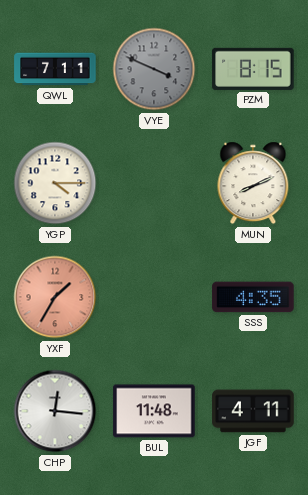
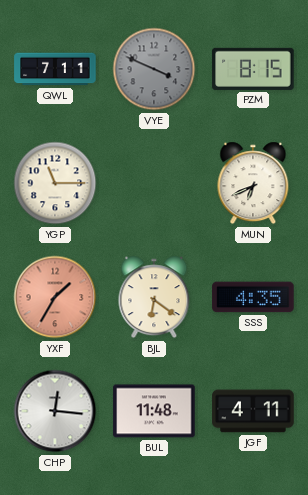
YGP: 4:15 -> 11:15 (55, 183)
MUN: 8:11 -> 6:41 (253, 183)
BJL: none -> 6:21 (154, 297)
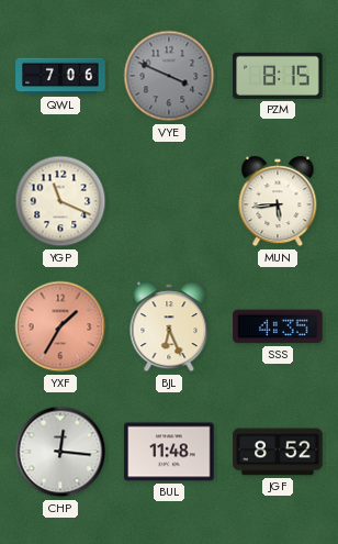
QWL: 7:11 -> 7:06 (60, 76)
YGP: 11:15 -> 11:19 (60, 201)
MUN: 6:41 -> 5:44 (278, 201)
BJL: 6:21 -> 6:26 (169, 326)
JGF: 4:11 -> 8:52 (278, 452)
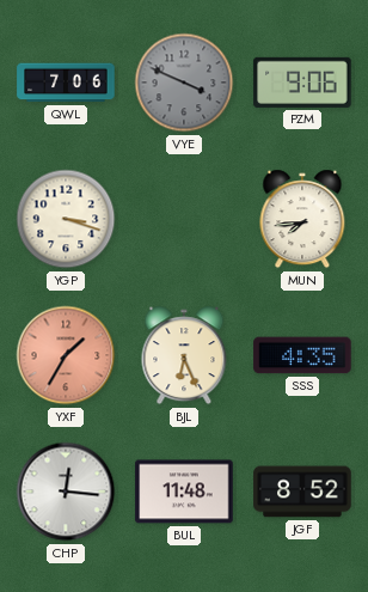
PZM: 8:15 -> 9:06 (302, 83)
YGP: 11:19 -> 3:18 (66, 219)
MUN: 5:44 -> 7:44 (302, 219)
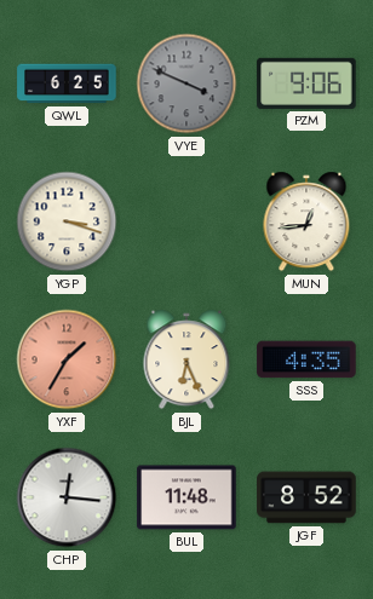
QWL: 7:06 -> 6:25 (67, 83)
MUN: 7:44 -> 12:44 (306, 221)
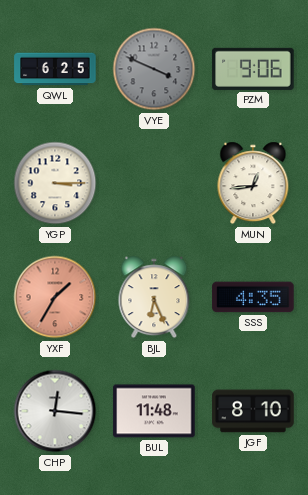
YGP: 3:18 -> 3:15 (55, 183)
JGF: 8:52 -> 8:10 (253, 411)
